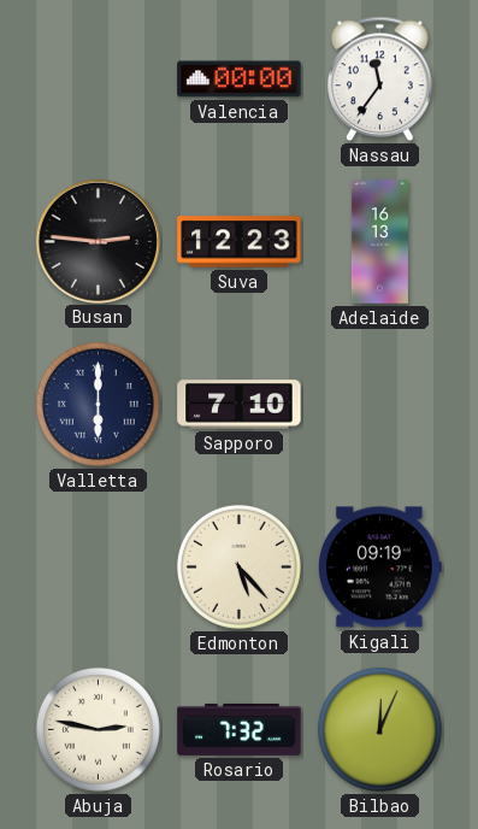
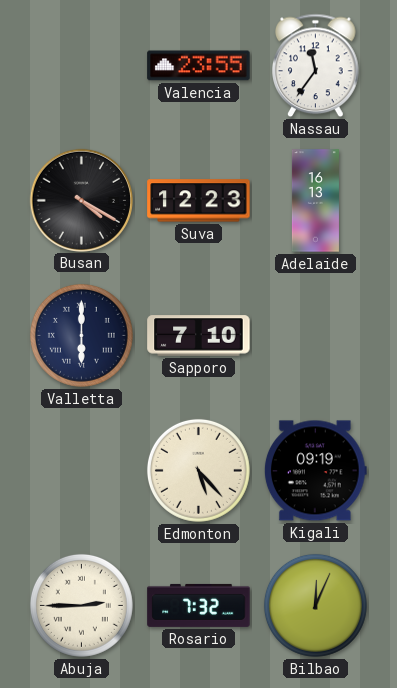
Valencia: 00:00 -> 23:55 (199, 66)
Busan: 2:46 -> 4:20 (81, 200)
Abuja: 2:47 -> 2:45 (81, 605)
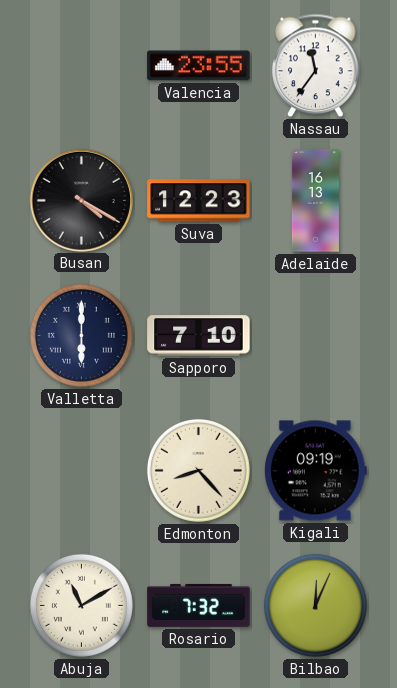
Edmonton: 5:23 -> 8:23 (198, 470)
Abuja: 2:45 -> 11:10 (81, 605)
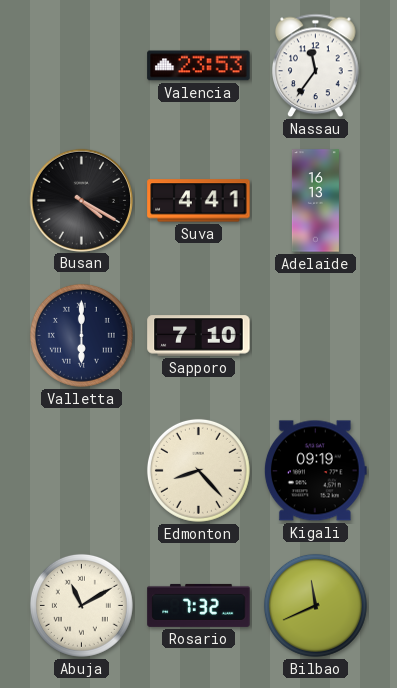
Valencia: 23:55 -> 23:53 (199, 66)
Suva: 12:23 -> 4:41 (199, 201)
Bilbao: 12:04 -> 11:41 (315, 605)
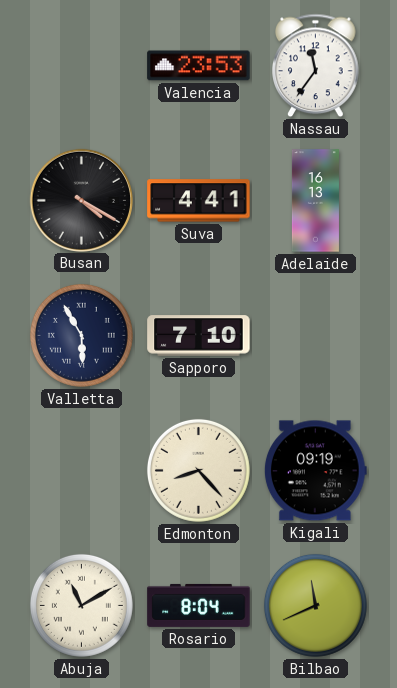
Valletta: 6:00 -> 5:55 (81, 335)
Rosario: 7:32 -> 8:04 (199, 605)
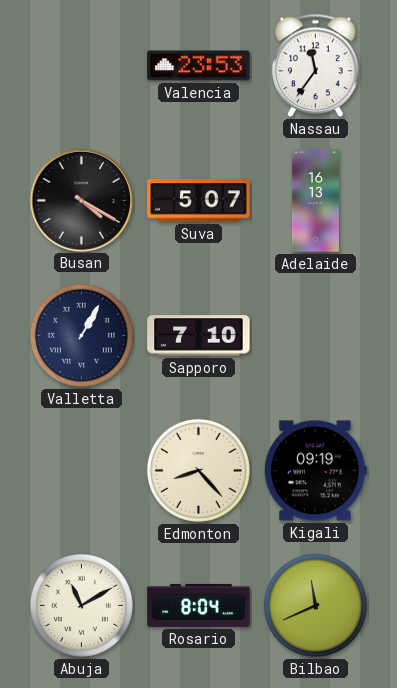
Suva: 4:41 -> 5:07 (199, 201)
Valletta: 5:55 -> 1:05 (81, 335)
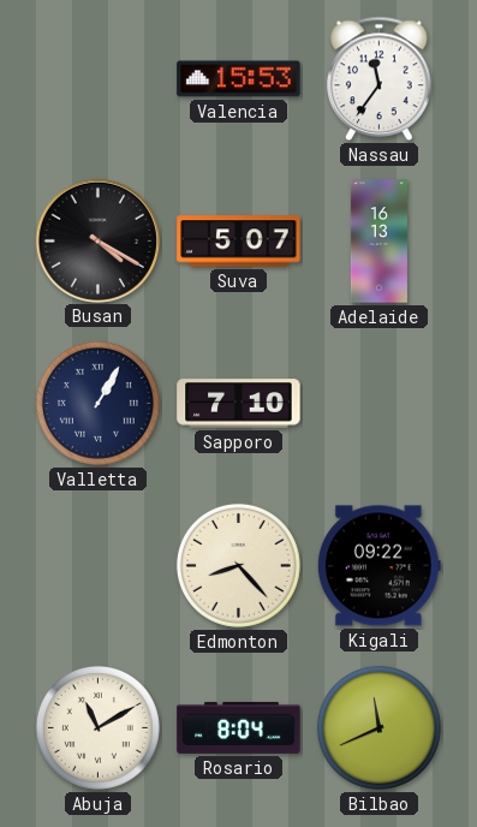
Valencia: 23:53 -> 15:53 (239, 79)
Kigali: 09:19 -> 09:22 (378, 566)
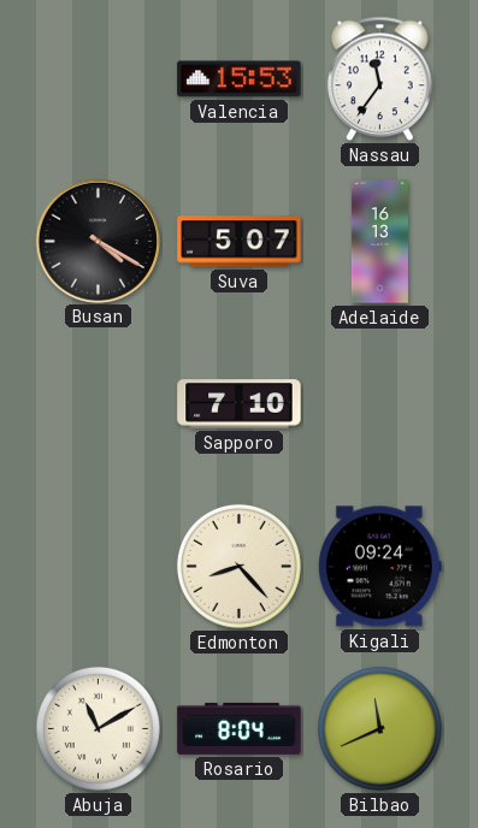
Valletta: 1:05 -> none (97, 403)
Kigali: 09:22 -> 09:24 (379, 567)
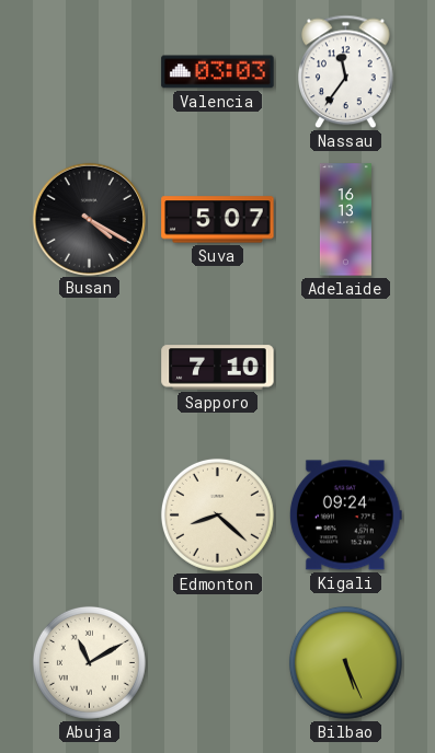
Valencia: 15:53 -> 03:03 (218, 72)
Edmonton: 8:23 -> 8:22 (217, 514)
Rosario: 8:04 -> none (240, 728)
Bilbao: 11:41 -> 5:26 (345, 662)
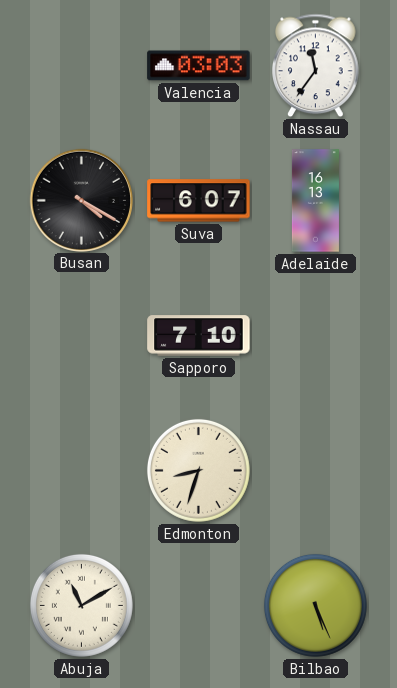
Suva: 5:07 -> 6:07 (199, 201)
Edmonton: 8:22 -> 8:33 (198, 470)
Kigali: 09:24 -> none (345, 515)
